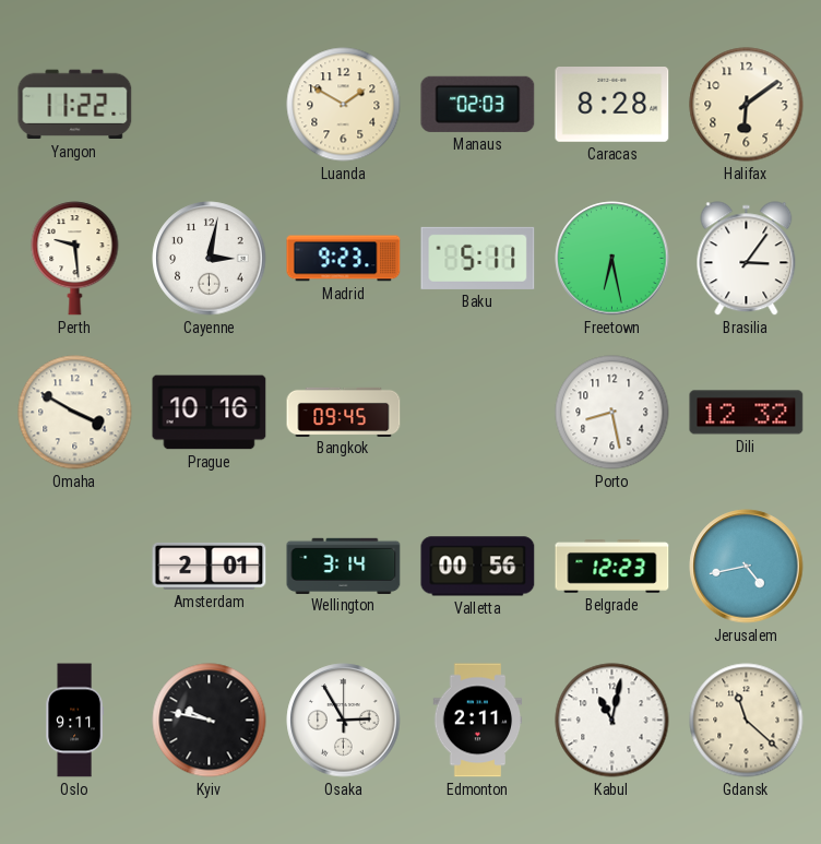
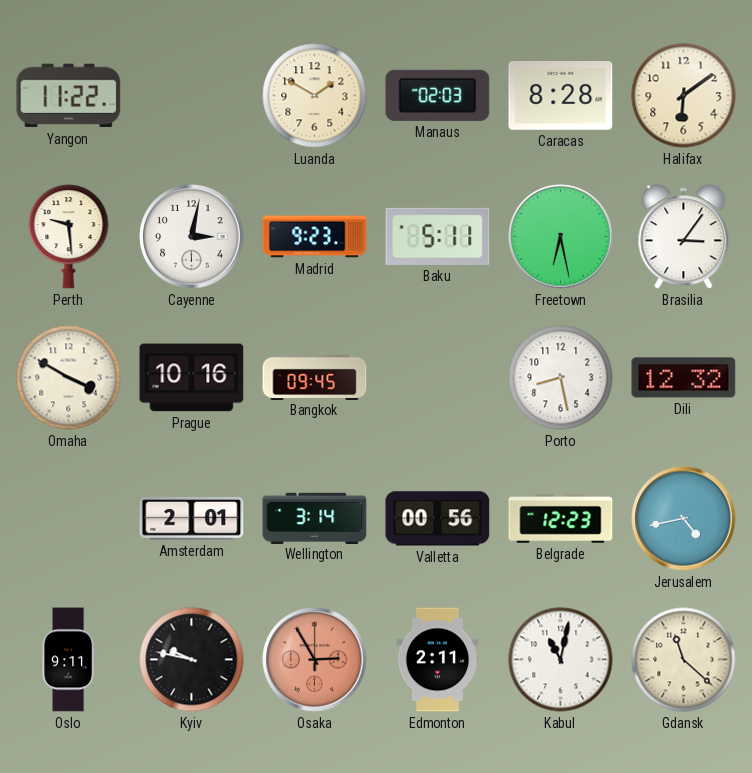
Osaka dial: white -> salmon (315, 660)
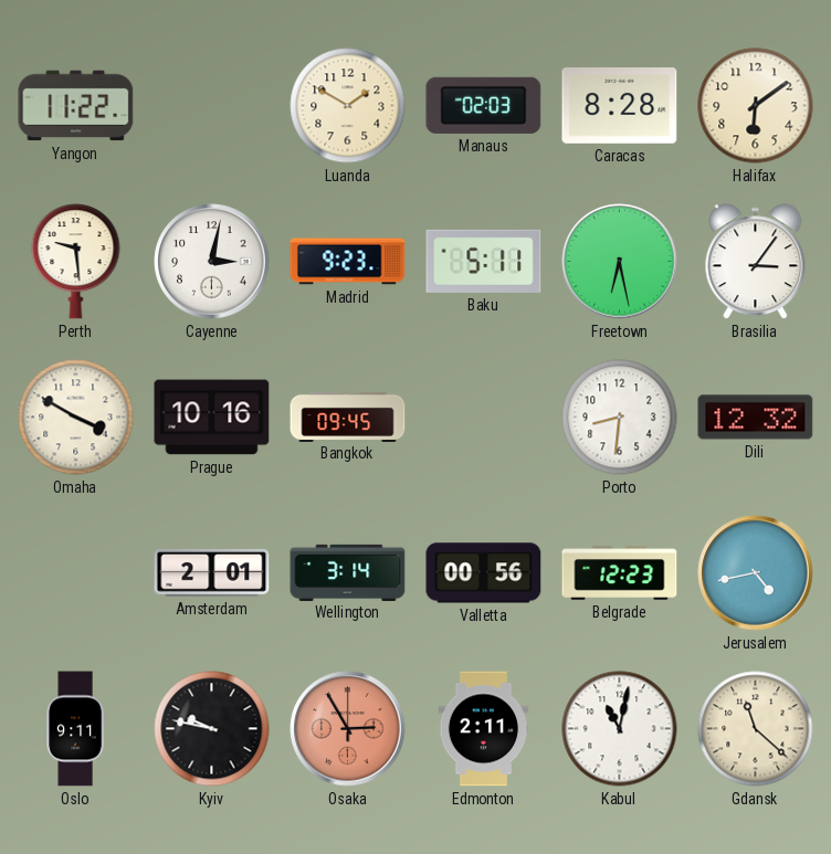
Porto: 8:28 -> 8:31 (620, 418)
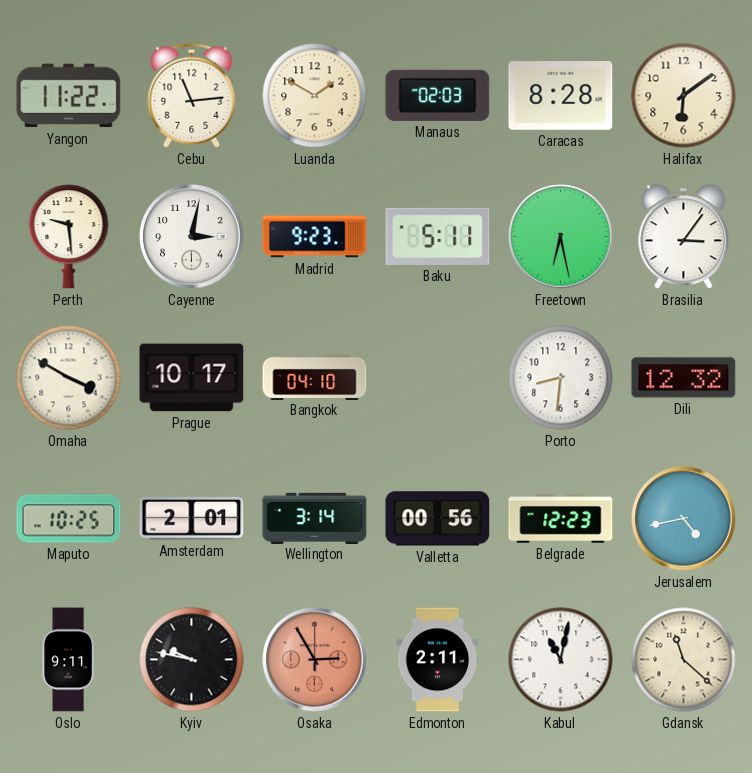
Cebu: none -> 11:14 (192, 95)
Prague: 10:16 -> 10:17 (192, 378)
Bangkok: 09:45 -> 04:10 (315, 377)
Maputo: none -> 10:25 (69, 519)
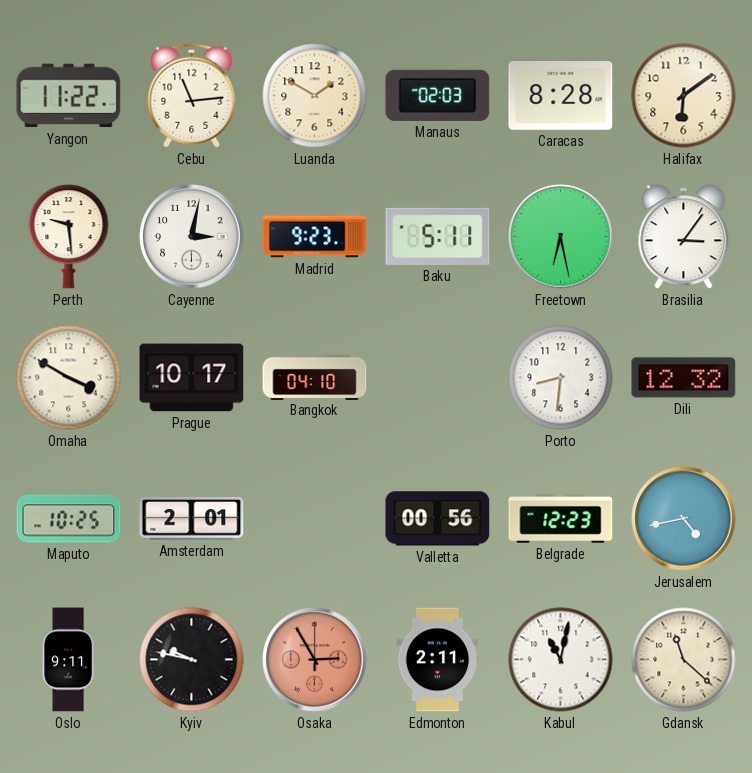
Wellington: 3:14 -> none (315, 518)
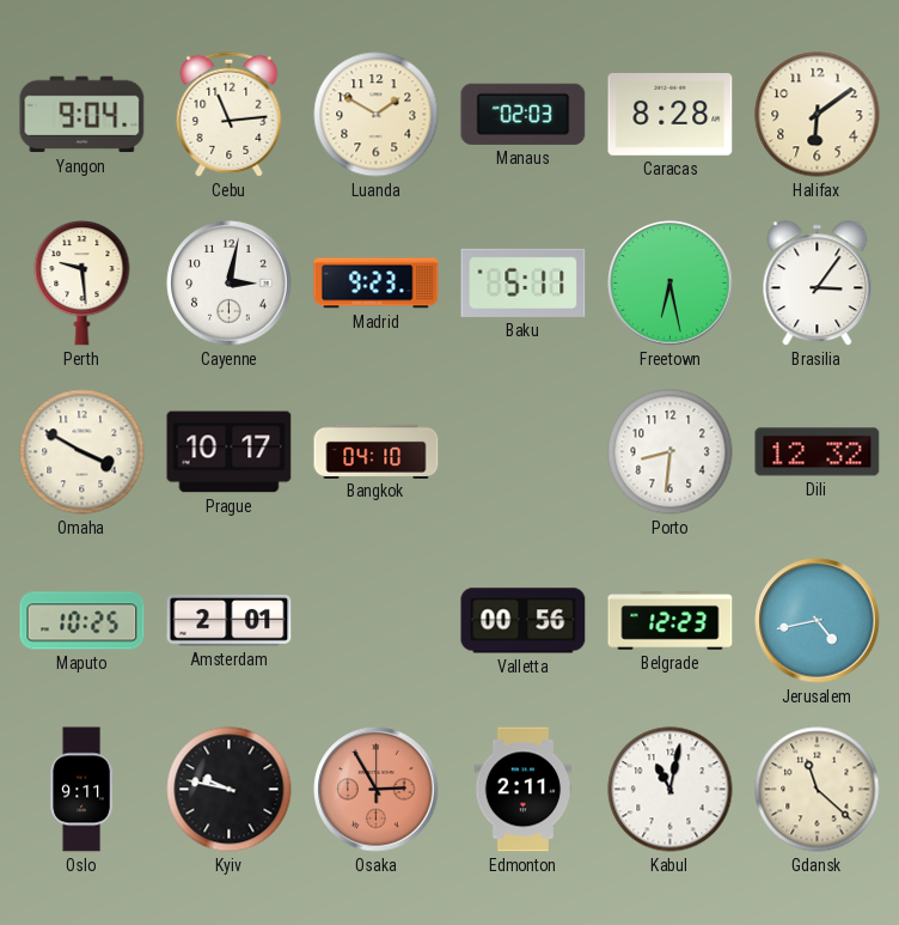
Yangon: 11:22 -> 9:04 (82, 115)
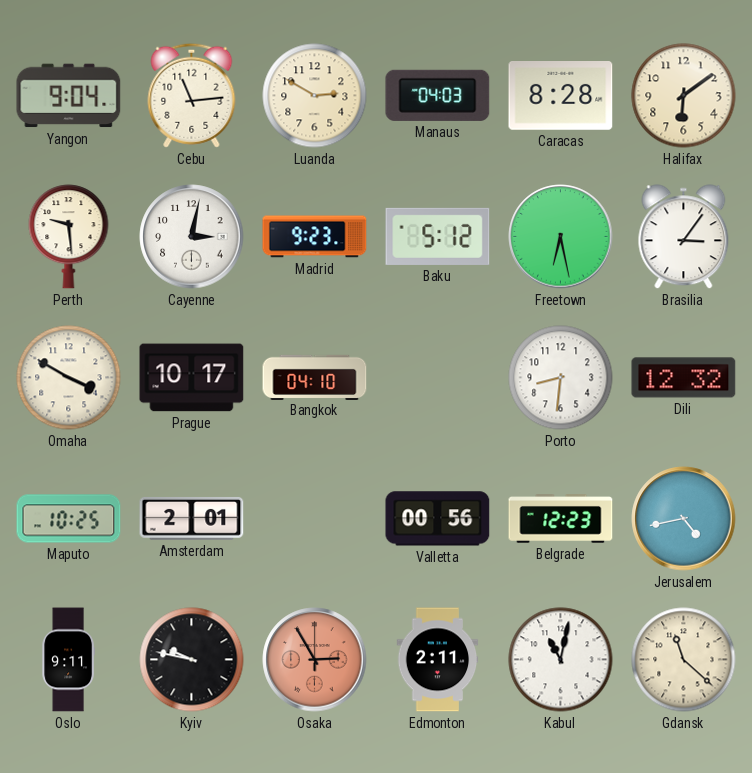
Luanda: 1:50 -> 2:50 (315, 96)
Manaus: 02:03 -> 04:03 (438, 95)
Baku: 5:11 -> 5:12 (438, 236)
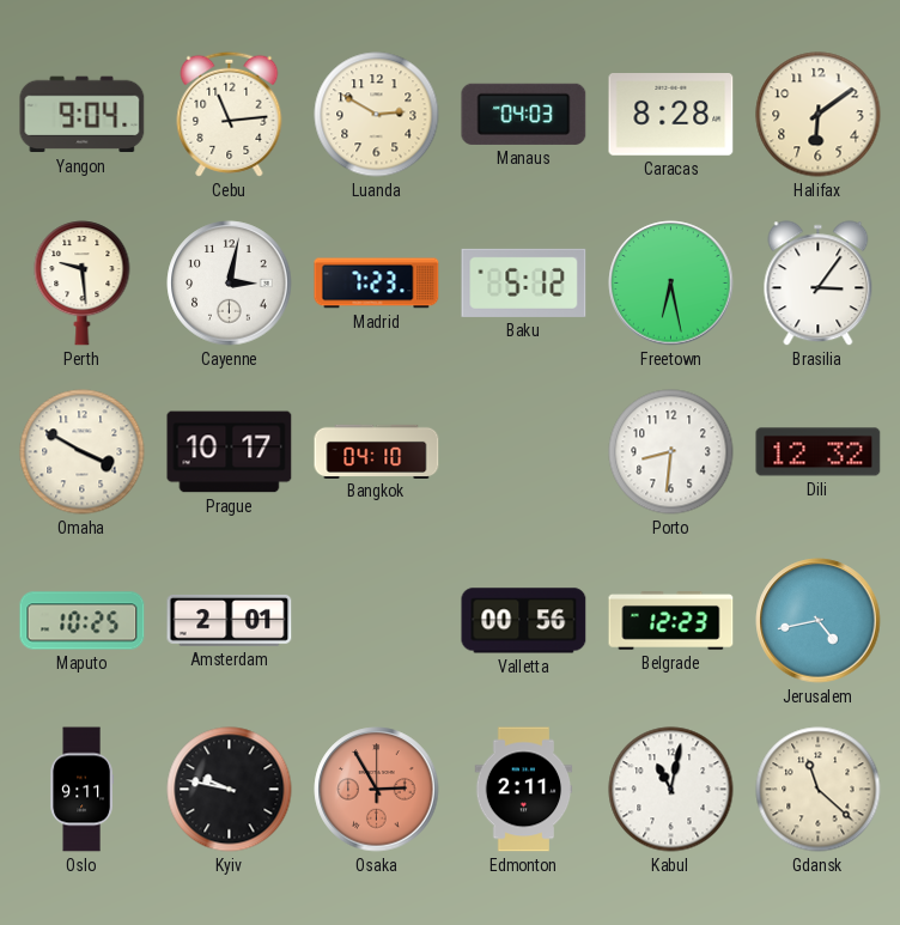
Madrid: 9:23 -> 7:23 (377, 284)
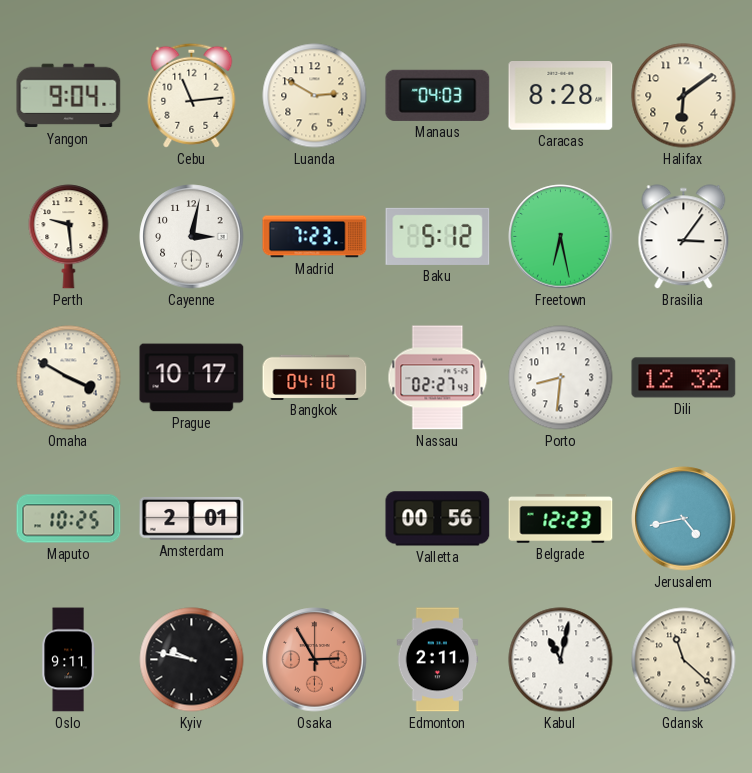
Nassau: none -> 02:27 (438, 378)
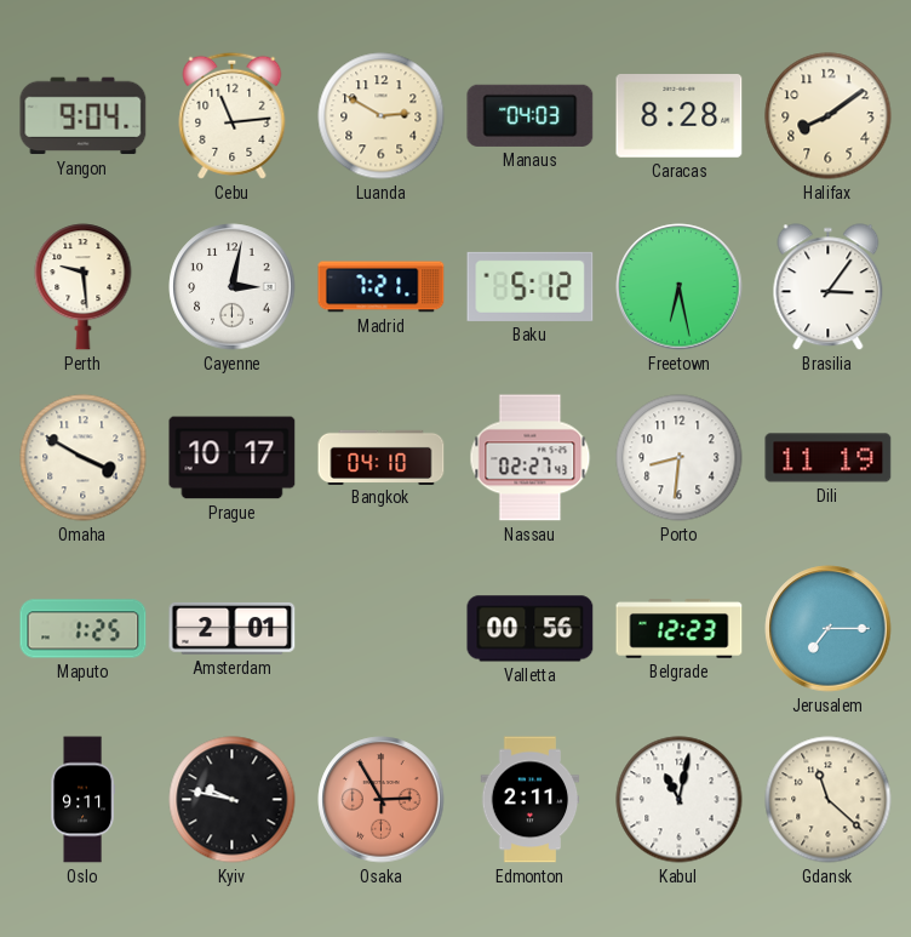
Halifax: 6:09 -> 8:09 (829, 116)
Madrid: 7:23 -> 7:21 (382, 287)
Dili: 12:32 -> 11:19 (829, 458)
Maputo: 10:25 -> 1:25 (84, 629)
Jerusalem: 4:43 -> 7:15 (829, 629)
